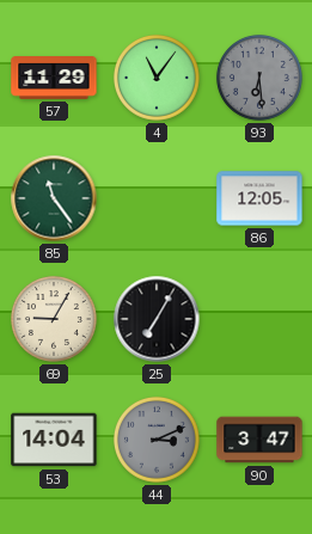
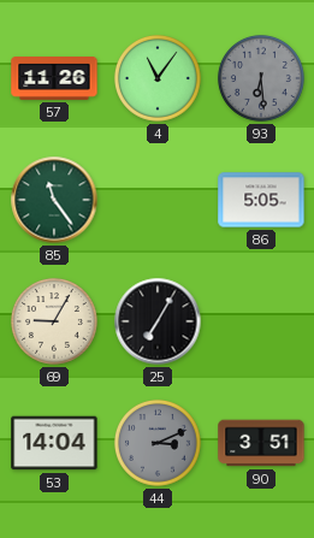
57: 11:29 -> 11:26 (54, 79)
86: 12:05 -> 5:05 (261, 200)
90: 3:47 -> 3:51 (261, 443)
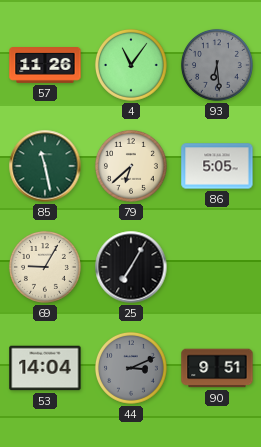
85: 11:24 -> 11:28 (45, 166)
79: none -> 6:38 (131, 166)
90: 3:51 -> 9:51 (217, 368)
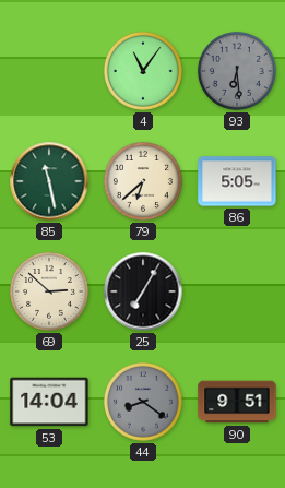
57: 11:26 -> none (45, 66)
69: 9:05 -> 2:52 (49, 291)
44: 3:11 -> 8:21 (143, 402)
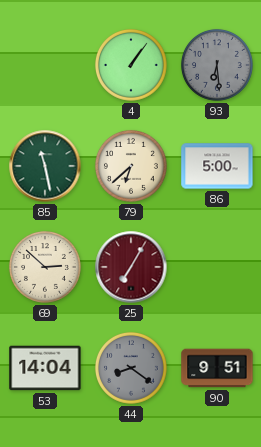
4: 11:06 -> 1:06 (131, 65)
86: 5:05 -> 5:00 (217, 166)
25 dial: black -> burgundy (131, 267)
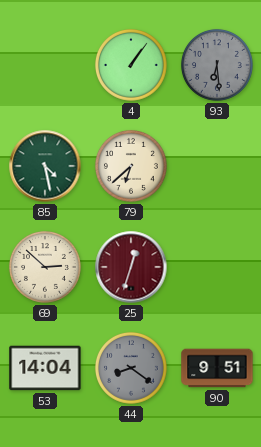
85: 11:28 -> 4:28 (45, 166)
86: 5:00 -> none (217, 166)
25: 7:05 -> 12:33 (131, 267)
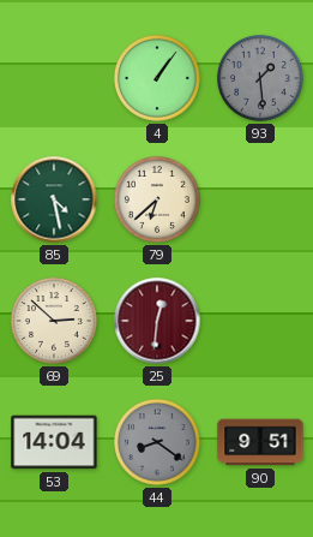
93: 6:29 -> 1:29 (260, 78)
25: 12:33 -> 12:31 (157, 321)
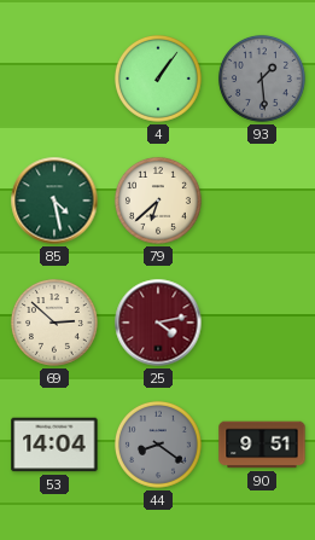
25: 12:31 -> 4:13 (158, 323)
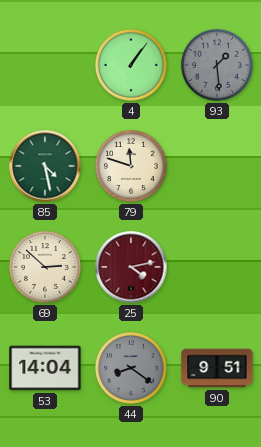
79: 6:38 -> 11:48 (131, 166)
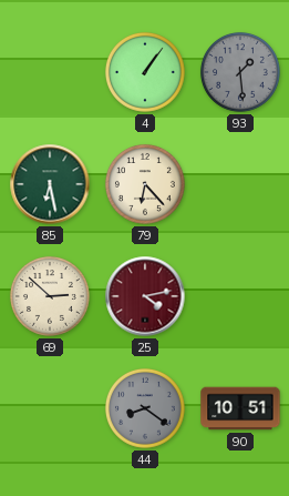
85: 4:28 -> 6:28 (50, 184)
79: 11:48 -> 6:23 (145, 184)
53: 14:04 -> none (45, 368)
90: 9:51 -> 10:51 (240, 408)
